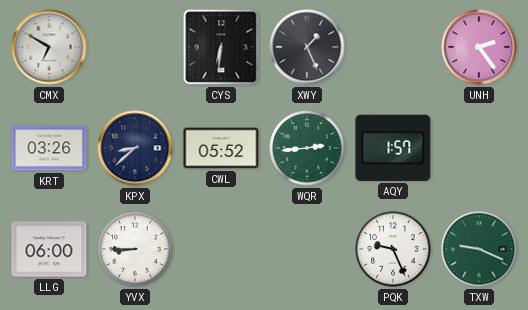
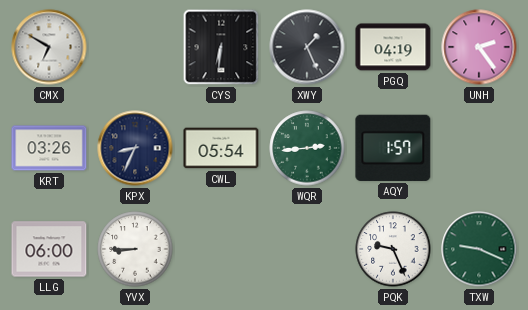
PGQ: none -> 04:19 (393, 47)
KPX: 8:38 -> 8:34 (135, 148)
CWL: 05:52 -> 05:54 (221, 148)
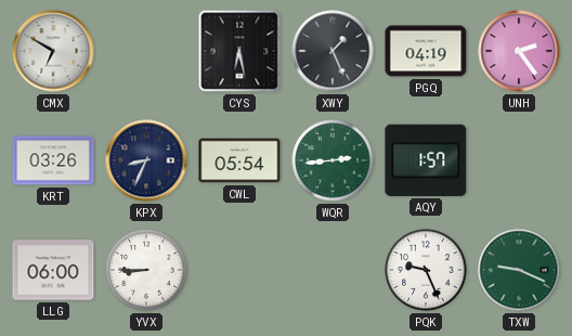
CYS: 6:31 -> 6:28 (239, 51)
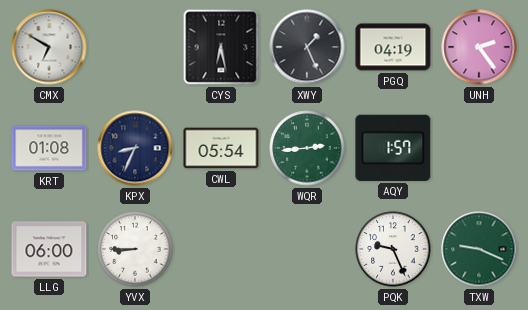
KRT: 03:26 -> 01:08 (49, 148)
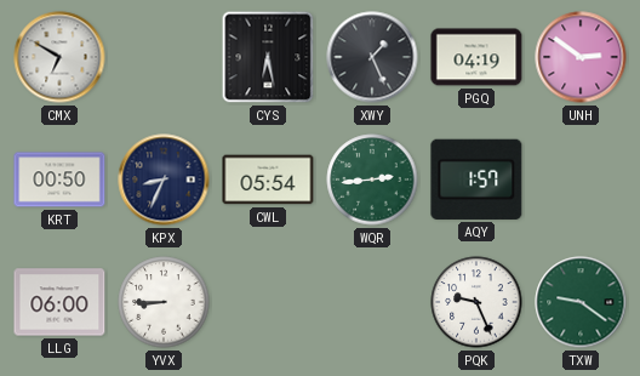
UNH: 2:24 -> 2:51 (581, 57)
KRT: 01:08 -> 00:50 (59, 180)
TXW: 9:19 -> 9:21 (581, 302)
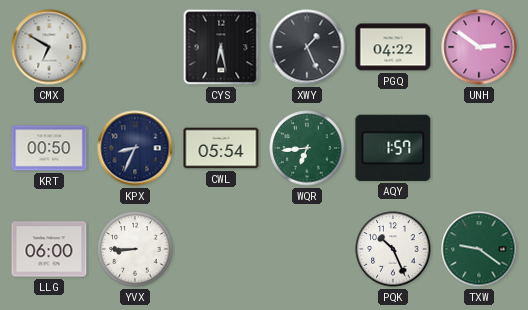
PGQ: 04:19 -> 04:22 (393, 47)
WQR: 2:44 -> 6:44 (307, 148)
PQK: 9:26 -> 10:26 (393, 249)
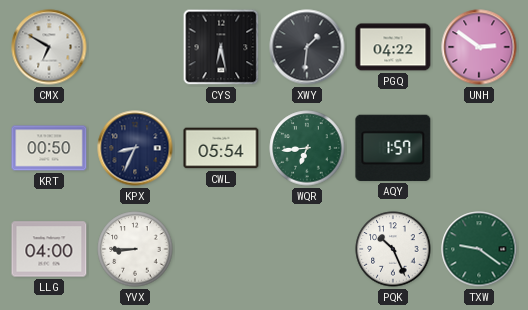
XWY: 1:26 -> 1:31 (307, 47)
LLG: 06:00 -> 04:00 (49, 249)
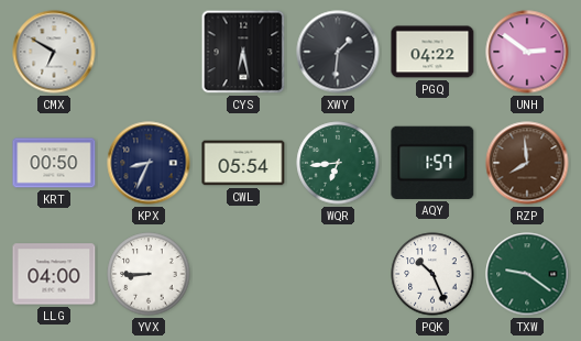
RZP: none -> 7:59 (527, 163)
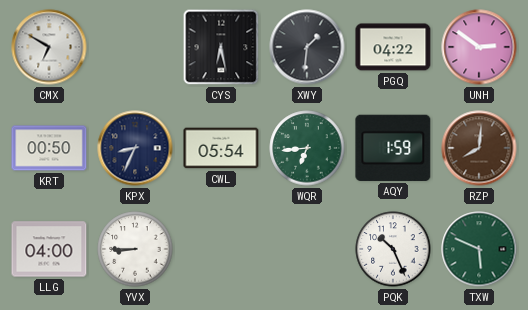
AQY: 1:57 -> 1:59 (393, 148)
RZP: 7:59 -> 8:01 (479, 148)
TXW: 9:21 -> 5:49 (479, 249)
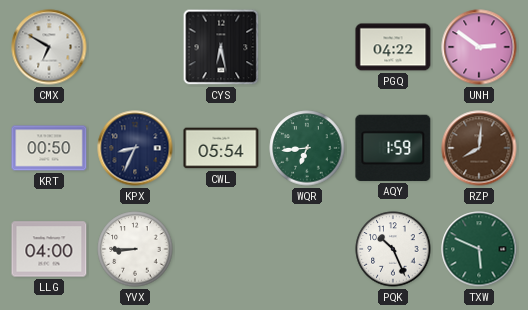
XWY: 1:31 -> none (307, 47)
